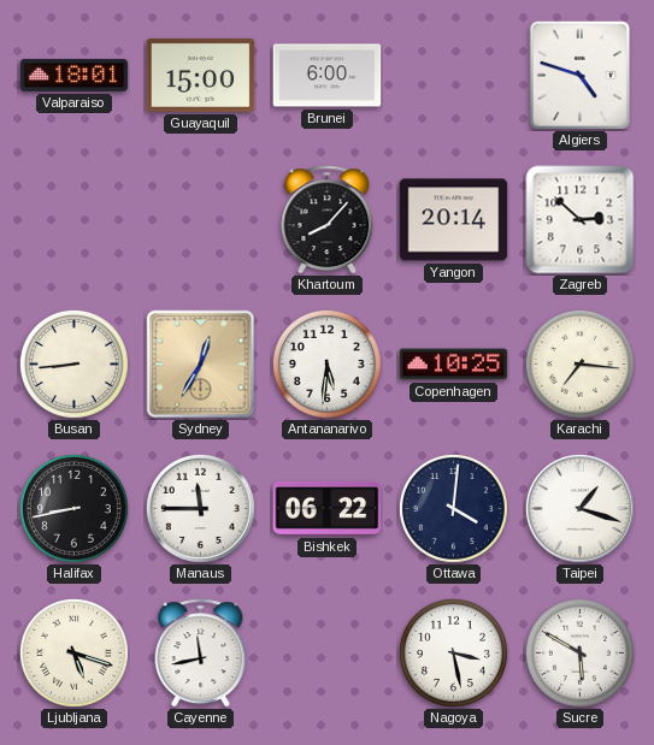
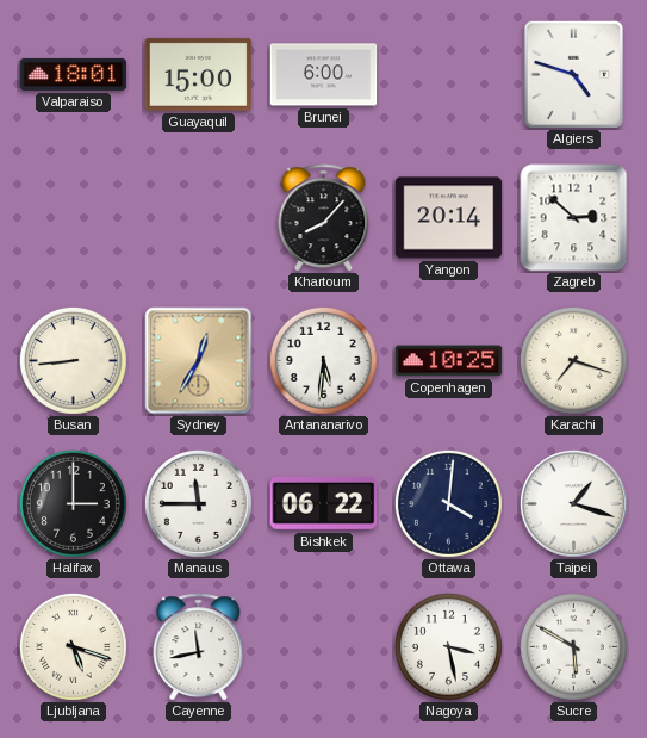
Karachi: 7:16 -> 7:18 (573, 360)
Halifax: 8:43 -> 3:00 (73, 503)
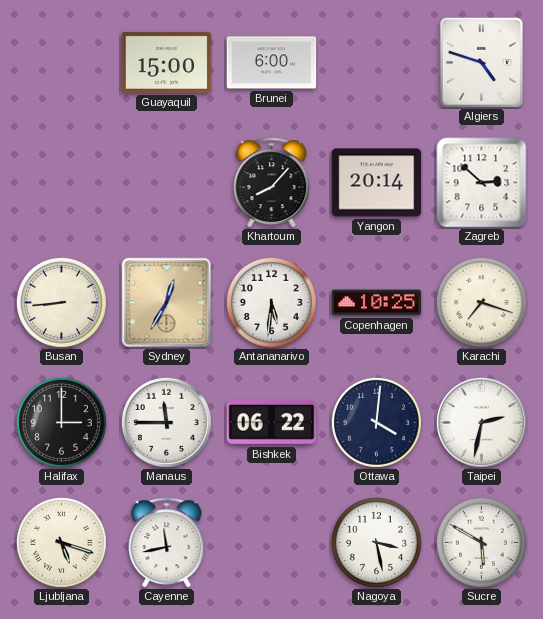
Valparaiso: 18:01 -> none (74, 74)
Taipei: 1:18 -> 2:32 (481, 422)
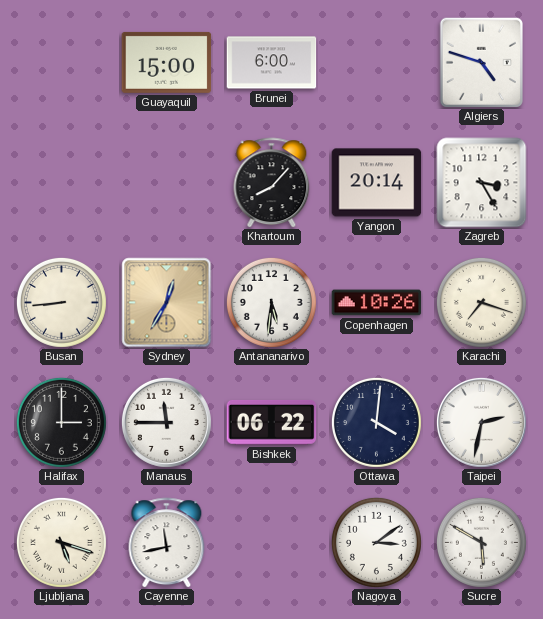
Zagreb: 2:52 -> 3:25 (482, 183)
Copenhagen: 10:25 -> 10:26 (377, 303)
Nagoya: 3:28 -> 3:09 (376, 542)
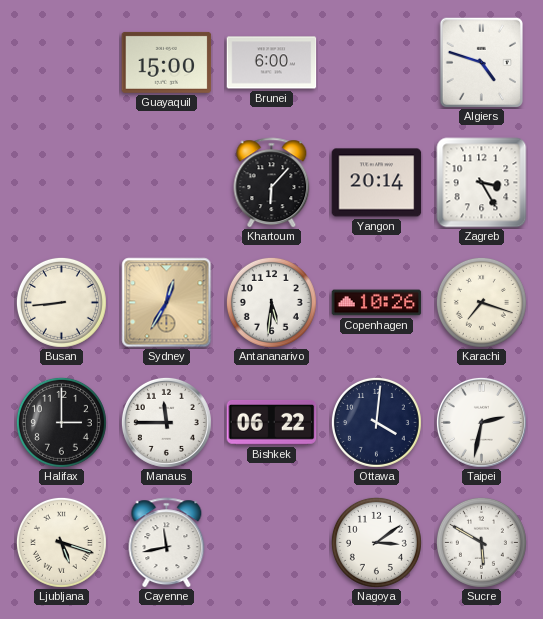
Khartoum: 8:07 -> 6:07 (272, 183)
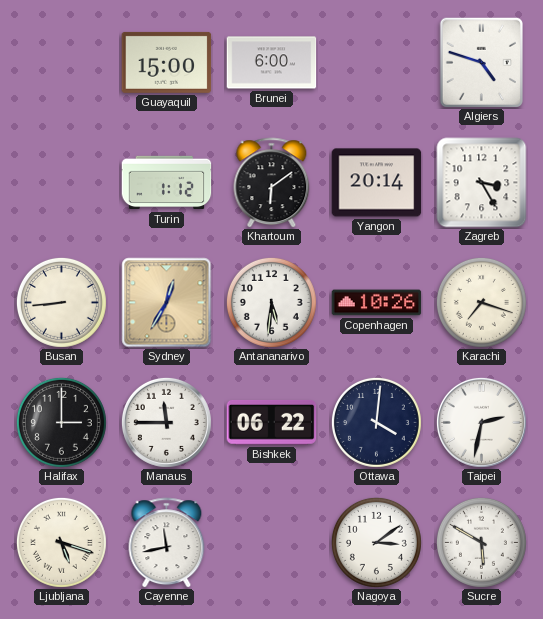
Turin: none -> 1:12 (167, 183)
Khartoum: 6:07 -> 6:09 (272, 183)
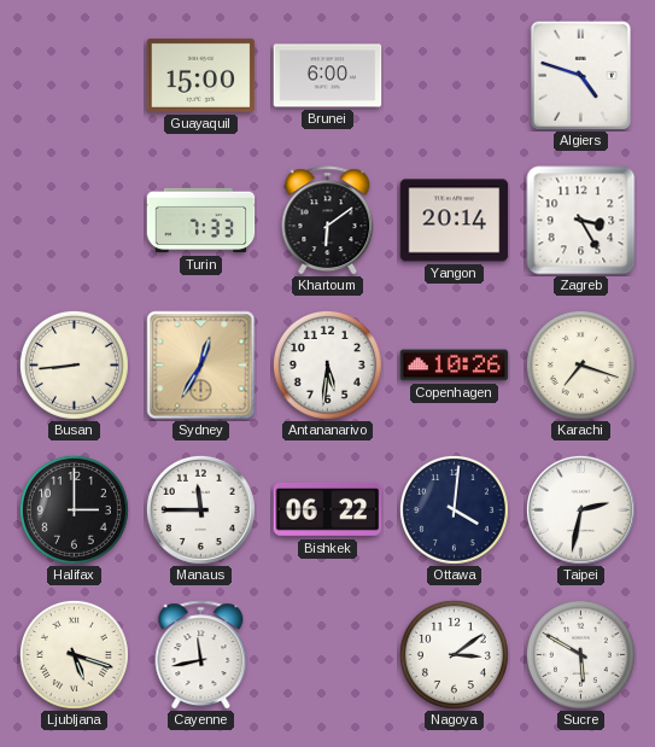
Turin: 1:12 -> 7:33 (201, 221)
